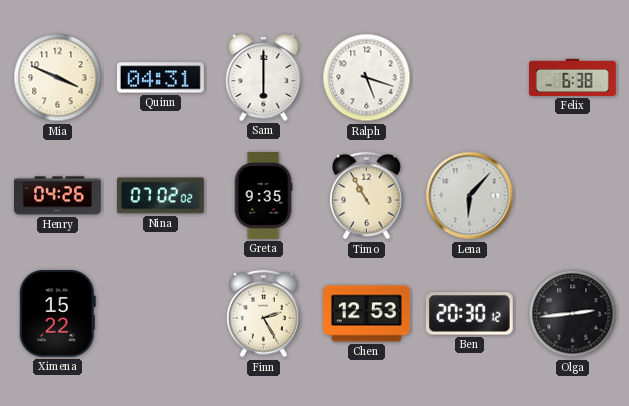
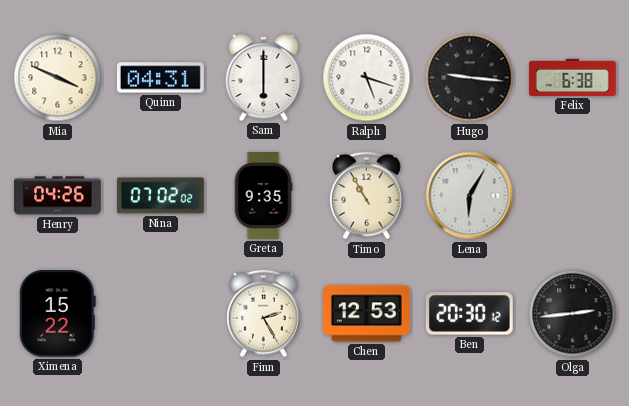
Hugo: none -> 9:16 (470, 78)
Lena: 6:07 -> 6:05 (470, 196)
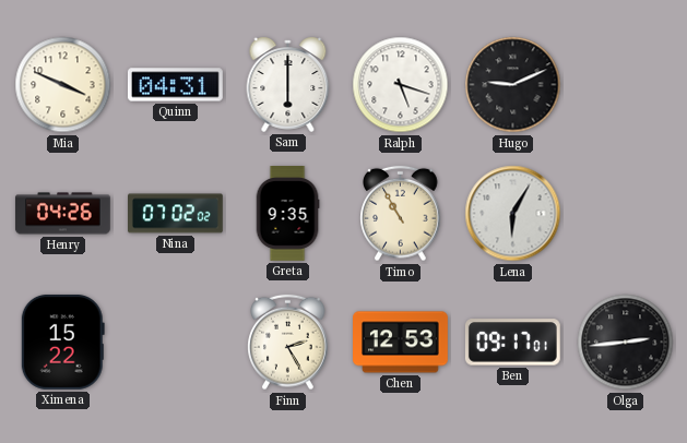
Hugo: 9:16 -> 9:11 (513, 85)
Felix: 6:38 -> none (572, 77)
Ben: 20:30 -> 09:17 (512, 343)
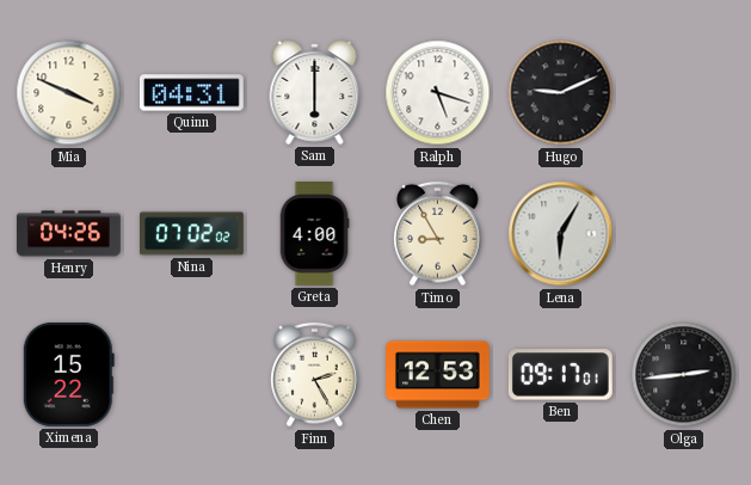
Greta: 9:35 -> 4:00 (314, 234)
Timo: 10:55 -> 8:55 (438, 234)
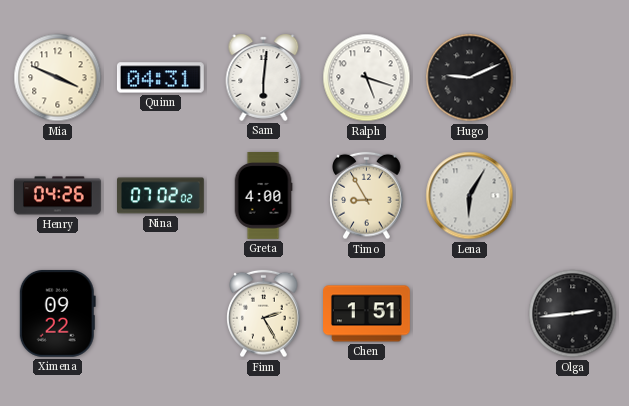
Sam: 6:00 -> 6:01 (264, 77)
Ximena: 15:22 -> 09:22 (57, 313)
Chen: 12:53 -> 1:51 (367, 314)
Ben: 09:17 -> none (560, 375)
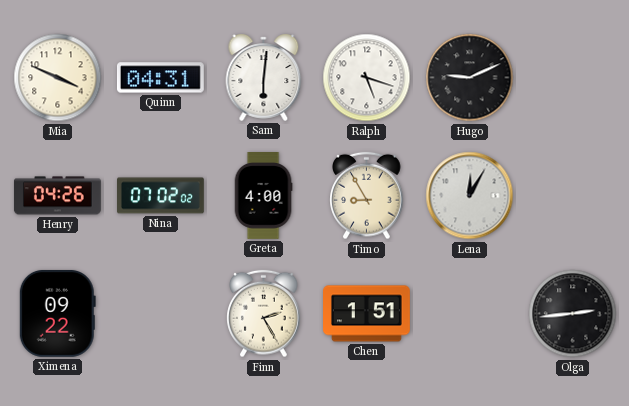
Lena: 6:05 -> 12:05 (470, 196)
